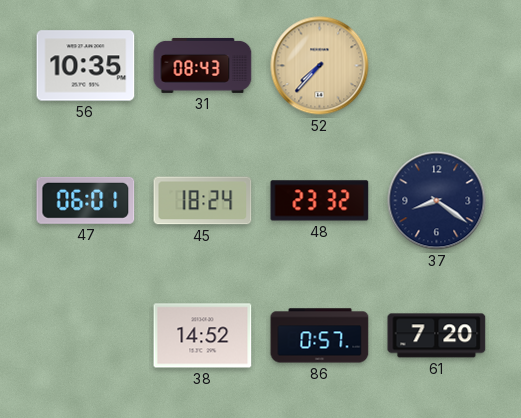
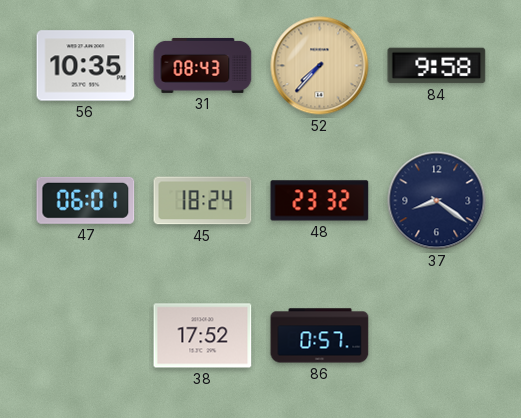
84: none -> 9:58 (437, 66)
38: 14:52 -> 17:52 (203, 336)
61: 7:20 -> none (437, 336)
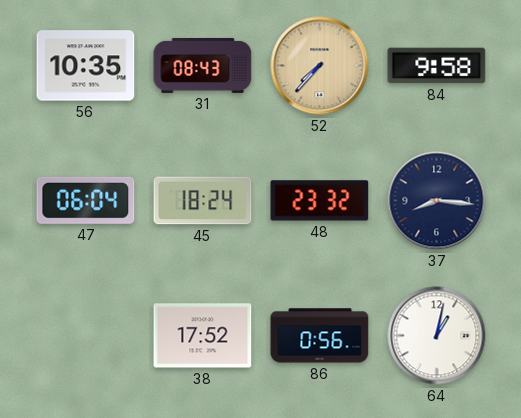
47: 06:01 -> 06:04 (86, 200)
37: 8:21 -> 8:16 (437, 201)
86: 0:57 -> 0:56 (320, 336)
64: none -> 1:02 (437, 336)
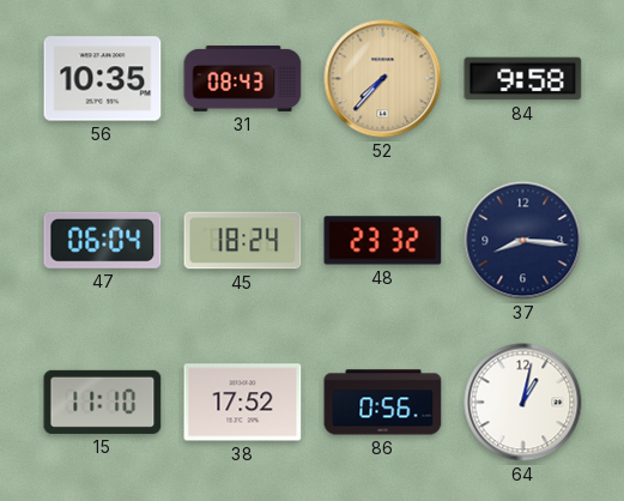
15: none -> 11:10 (103, 402)
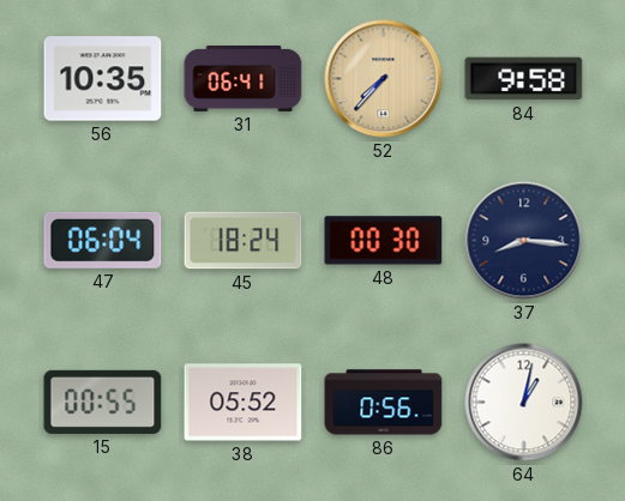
31: 08:43 -> 06:41 (244, 78)
48: 23:32 -> 00:30 (384, 241)
15: 11:10 -> 00:55 (103, 402)
38: 17:52 -> 05:52 (244, 403)
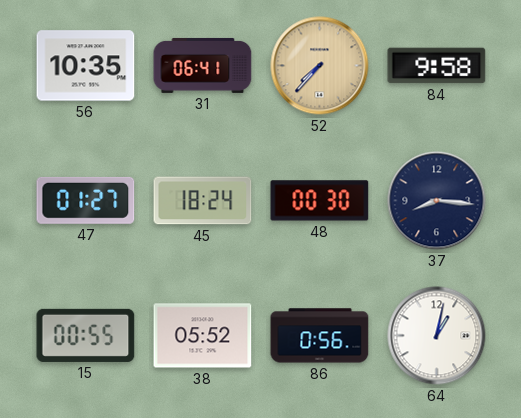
47: 06:04 -> 01:27 (86, 200)
